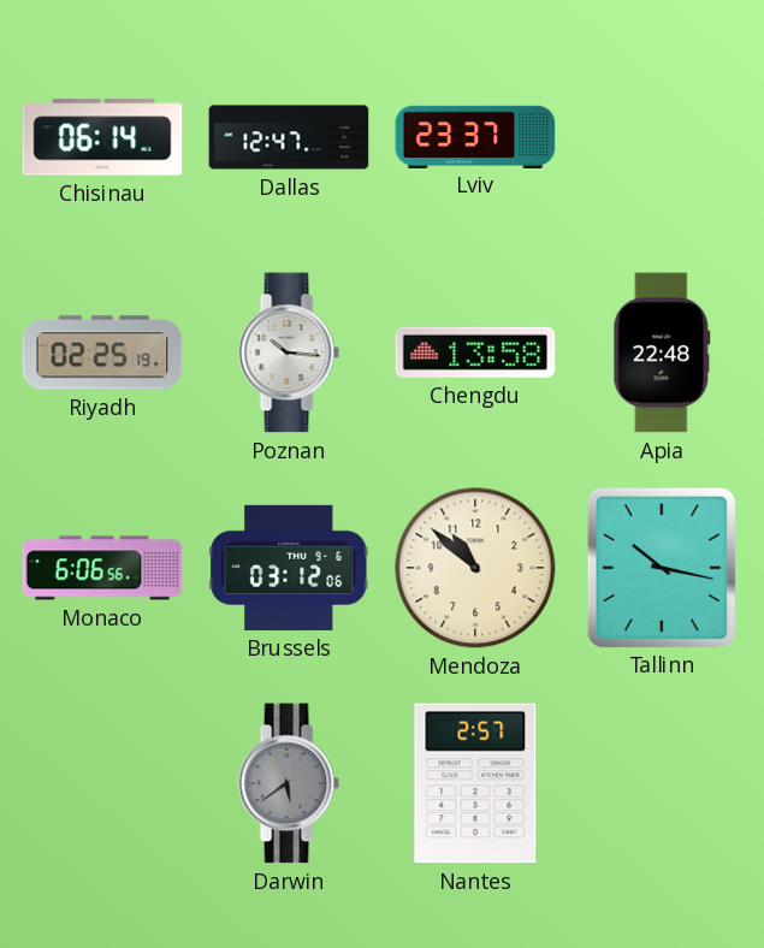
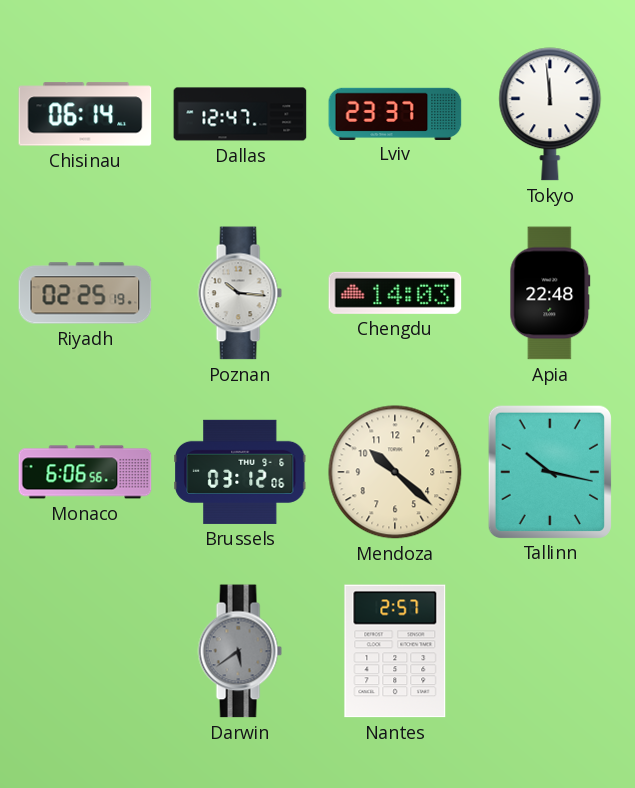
Tokyo: none -> 11:59 (550, 114)
Chengdu: 13:58 -> 14:03 (395, 293)
Mendoza: 10:52 -> 10:22 (395, 472)
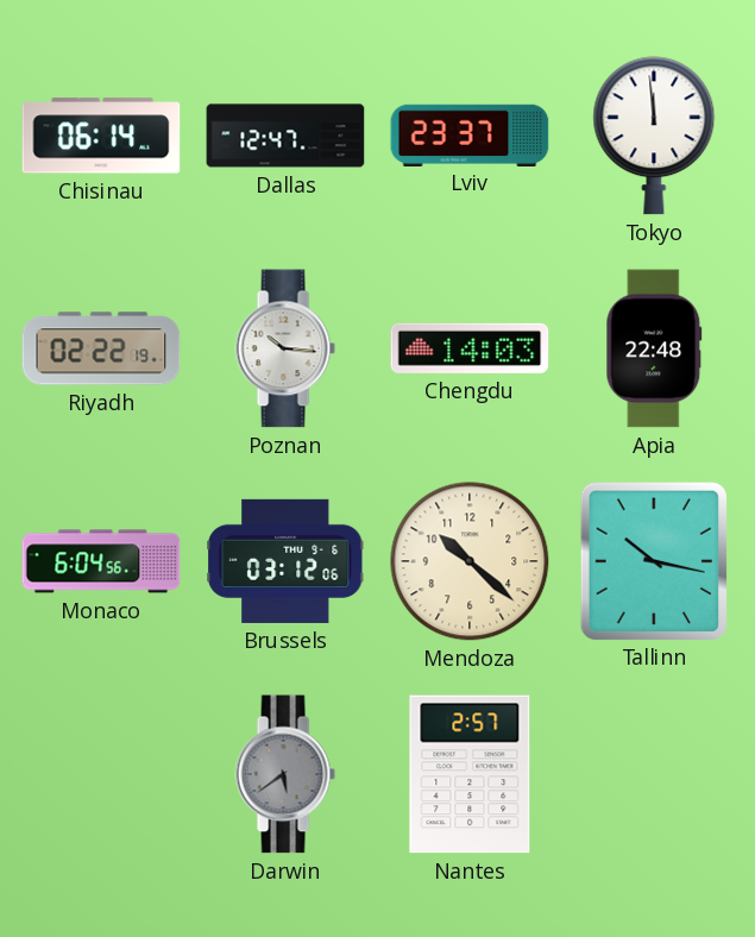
Riyadh: 02:25 -> 02:22 (101, 348)
Monaco: 6:06 -> 6:04 (101, 561)
